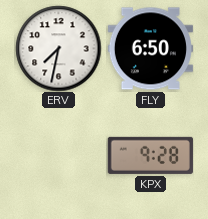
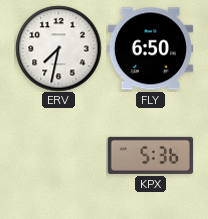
KPX: 9:28 -> 5:36 (150, 155)
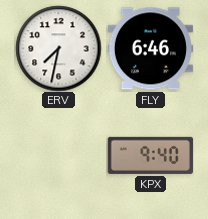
FLY: 6:50 -> 6:46 (150, 49)
KPX: 5:36 -> 9:40 (150, 155)
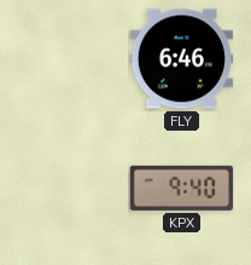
ERV: 7:32 -> none (58, 48)
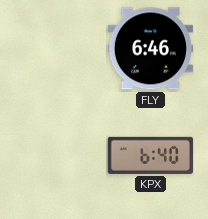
KPX: 9:40 -> 6:40 (150, 155)
